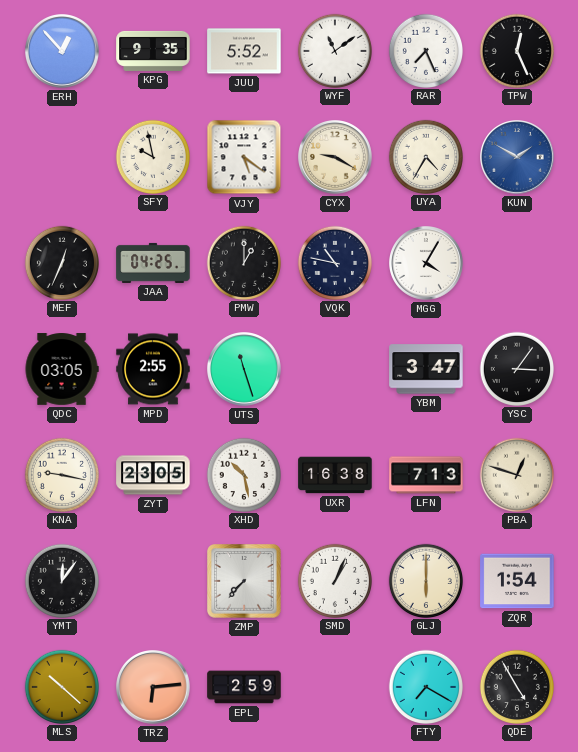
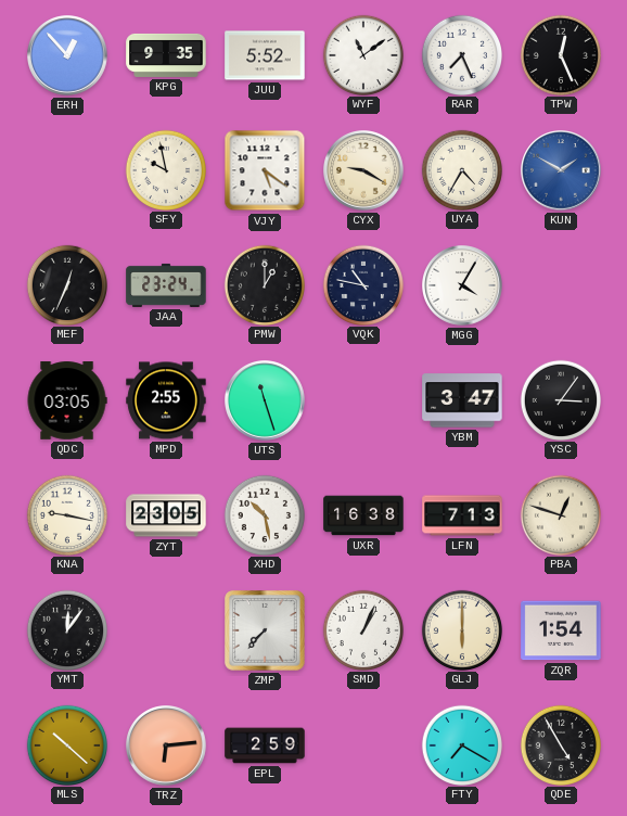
JAA: 04:25 -> 23:24 (166, 285)
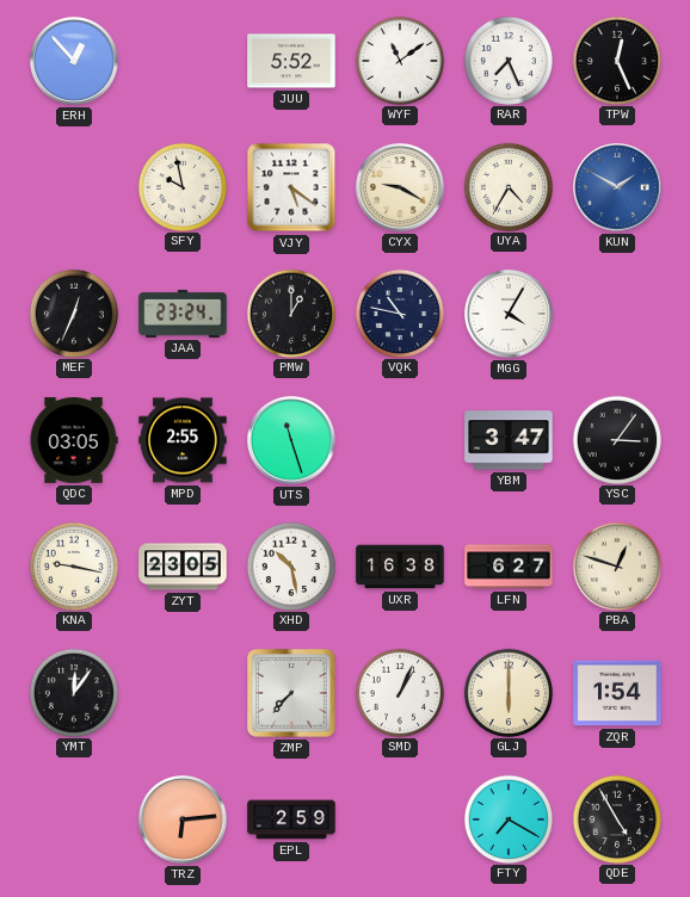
KPG: 9:35 -> none (166, 55)
LFN: 7:13 -> 6:27 (509, 567)
MLS: 10:22 -> none (66, 744)
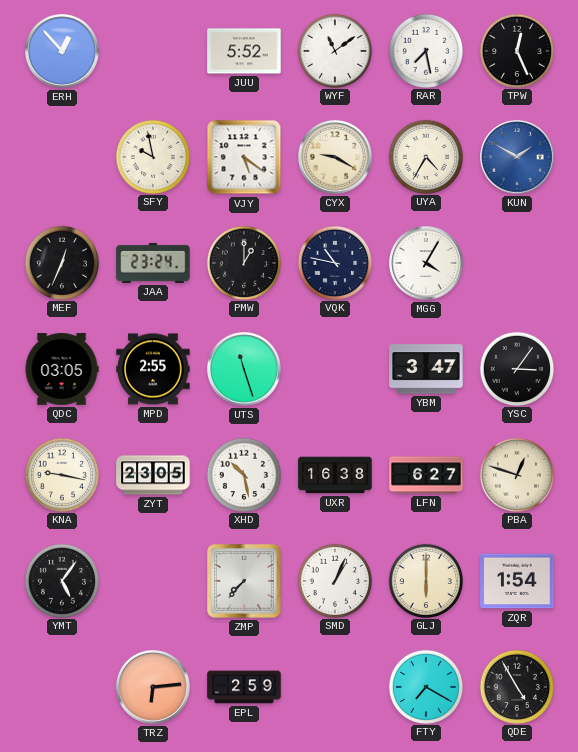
RAR: 7:26 -> 7:28 (425, 50)
YMT: 12:06 -> 5:06 (61, 580)
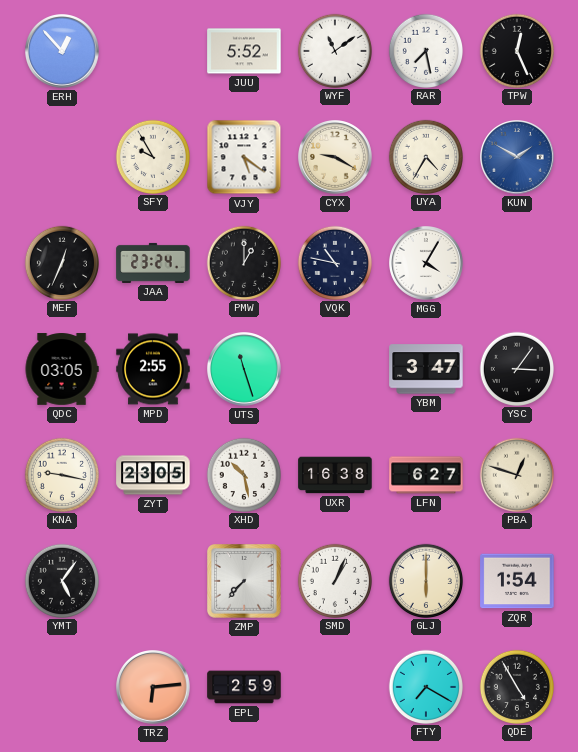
SFY: 9:58 -> 9:55 (152, 156)
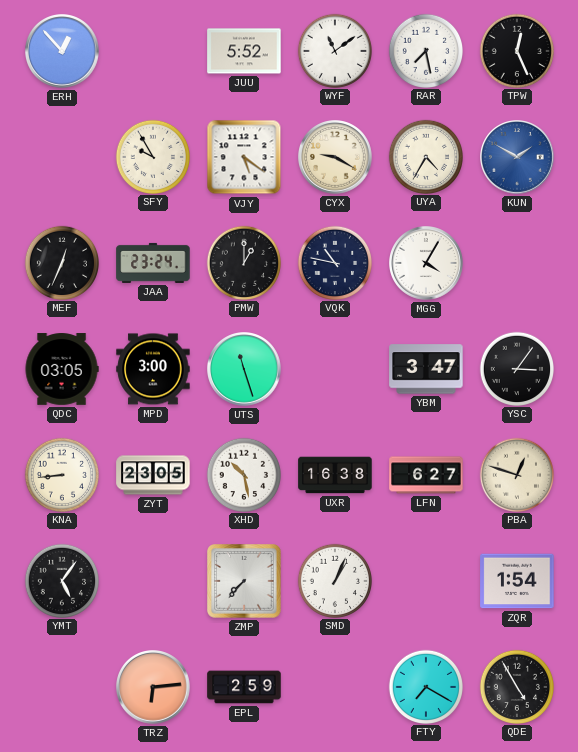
MPD: 2:55 -> 3:00 (153, 369)
KNA: 9:17 -> 8:44 (61, 474)
GLJ: 6:00 -> none (425, 580)
